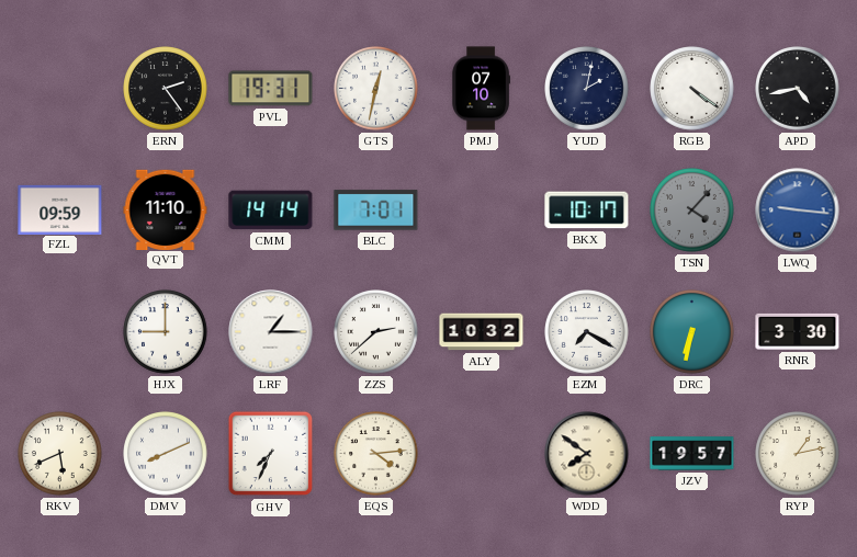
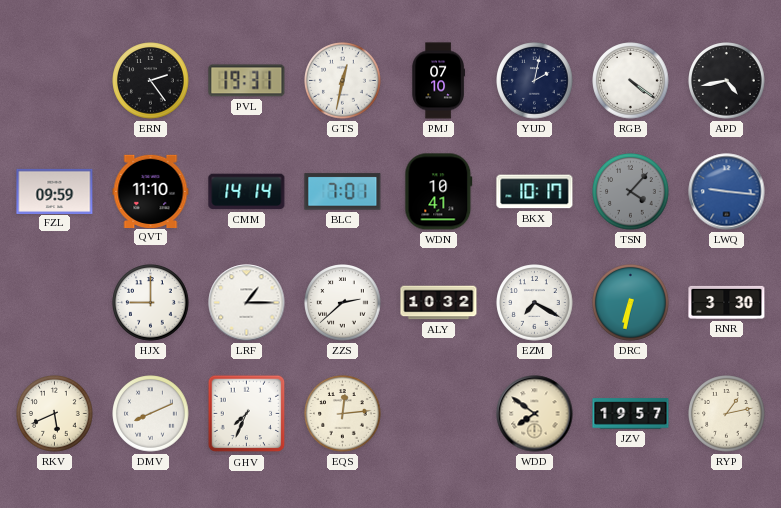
WDN: none -> 10:41 (439, 192)
EQS: 4:14 -> 12:14 (343, 414)
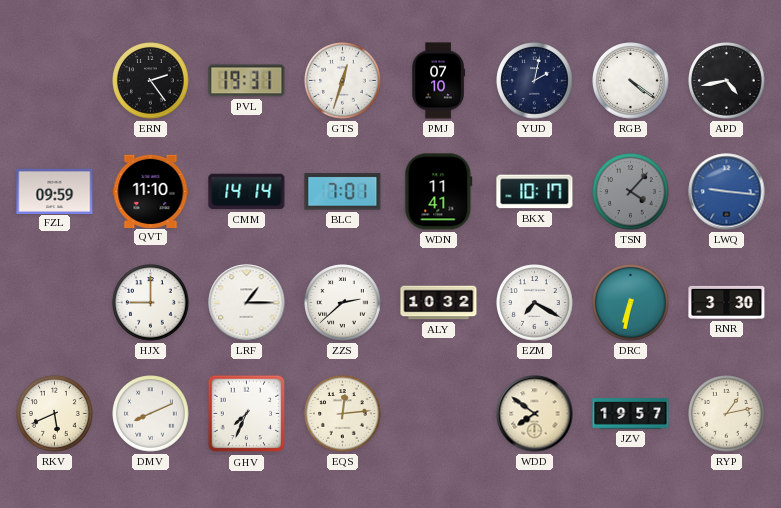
GTS: 12:32 -> 12:33 (343, 81)
WDN: 10:41 -> 11:41 (439, 192)
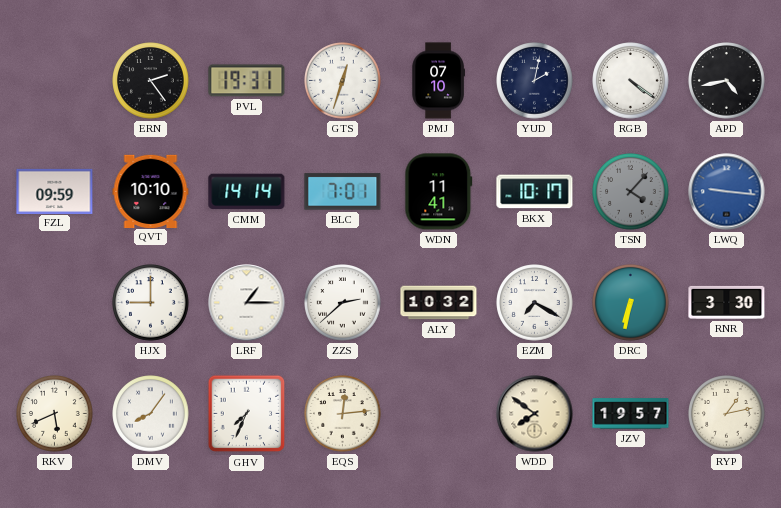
QVT: 11:10 -> 10:10 (151, 191)
DMV: 8:11 -> 8:06 (151, 414)
